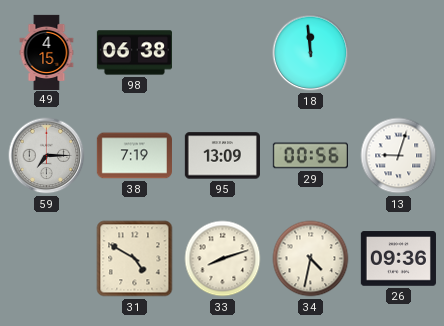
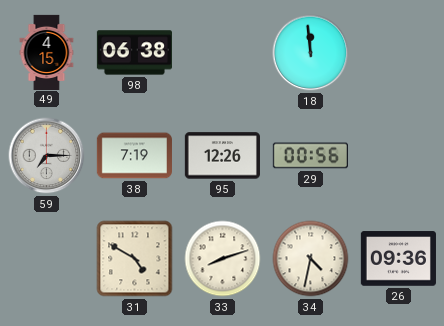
95: 13:09 -> 12:26 (222, 156)
13: 9:03 -> none (399, 156)
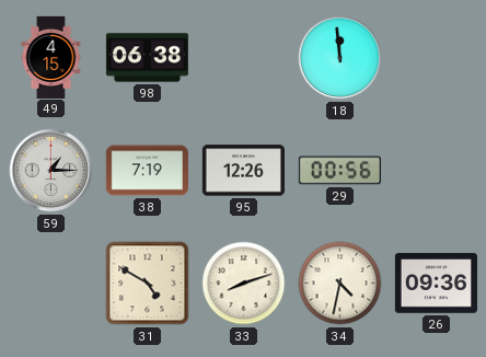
59: 7:15 -> 1:15 (51, 171)
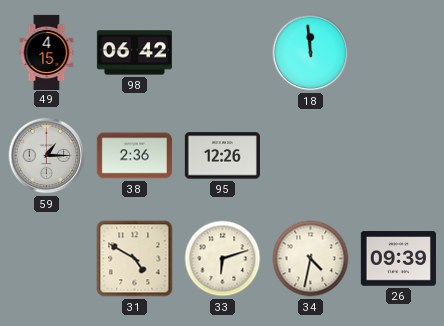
98: 06:38 -> 06:42 (134, 53)
38: 7:19 -> 2:36 (134, 156)
29: 00:56 -> none (339, 171)
33: 8:12 -> 6:12 (223, 259)
26: 09:36 -> 09:39 (398, 259)
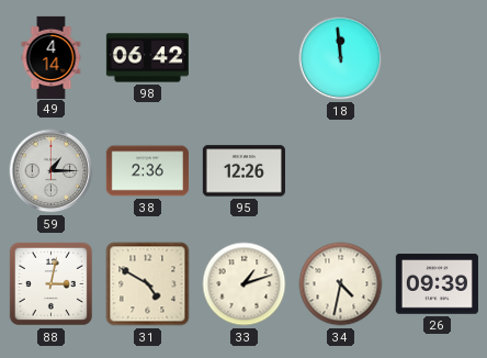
49: 4:15 -> 4:14 (52, 57)
88: none -> 3:02 (50, 283)
33: 6:12 -> 1:12 (245, 284)
